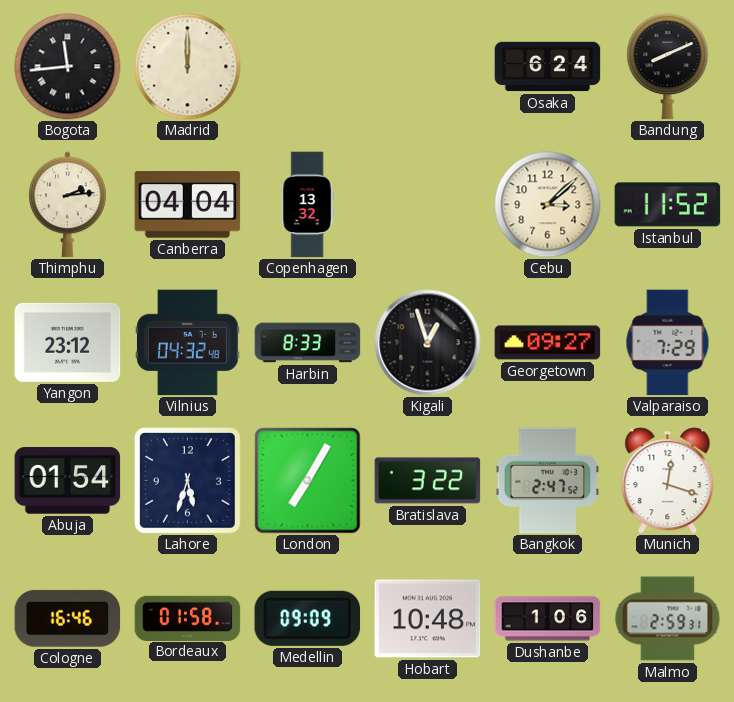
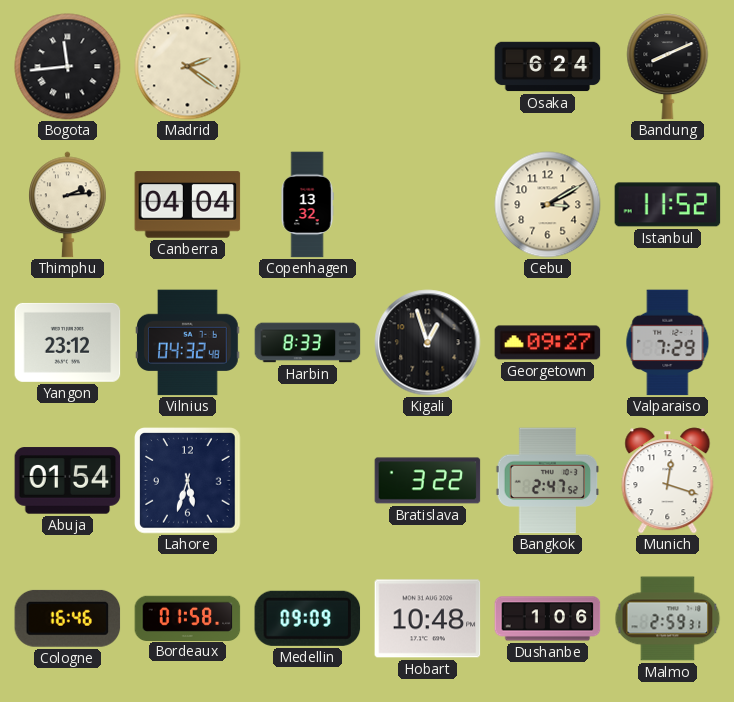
Madrid: 12:00 -> 2:21 (188, 67)
Cebu: 3:08 -> 3:10 (548, 205)
London: 7:05 -> none (308, 481)
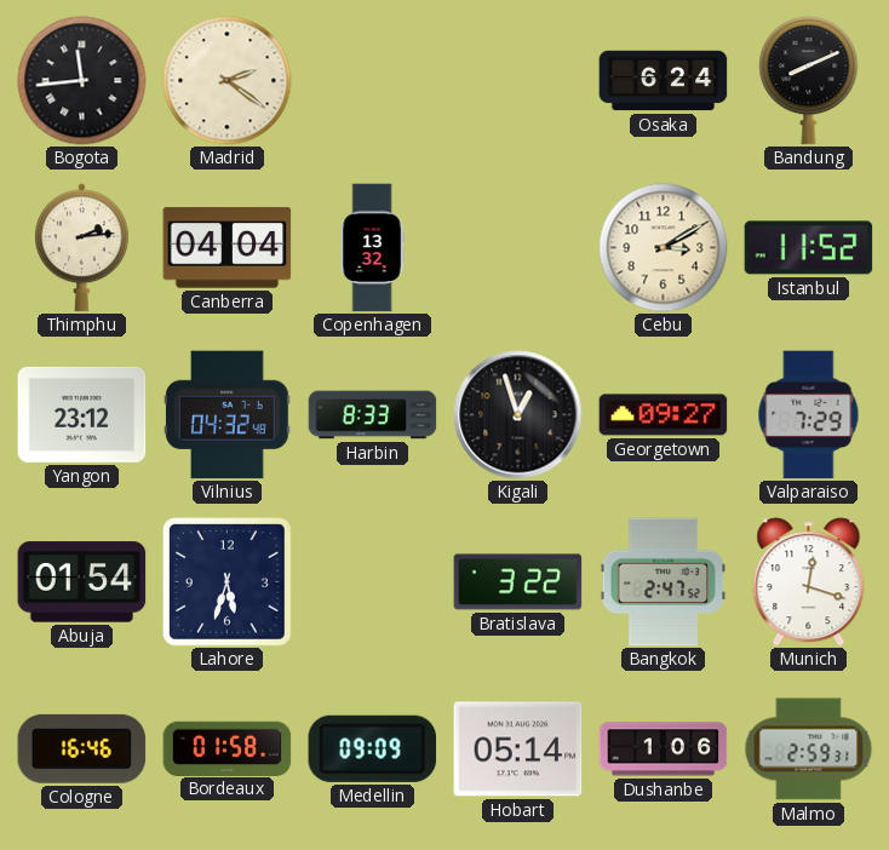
Hobart: 10:48 -> 05:14 (518, 750)
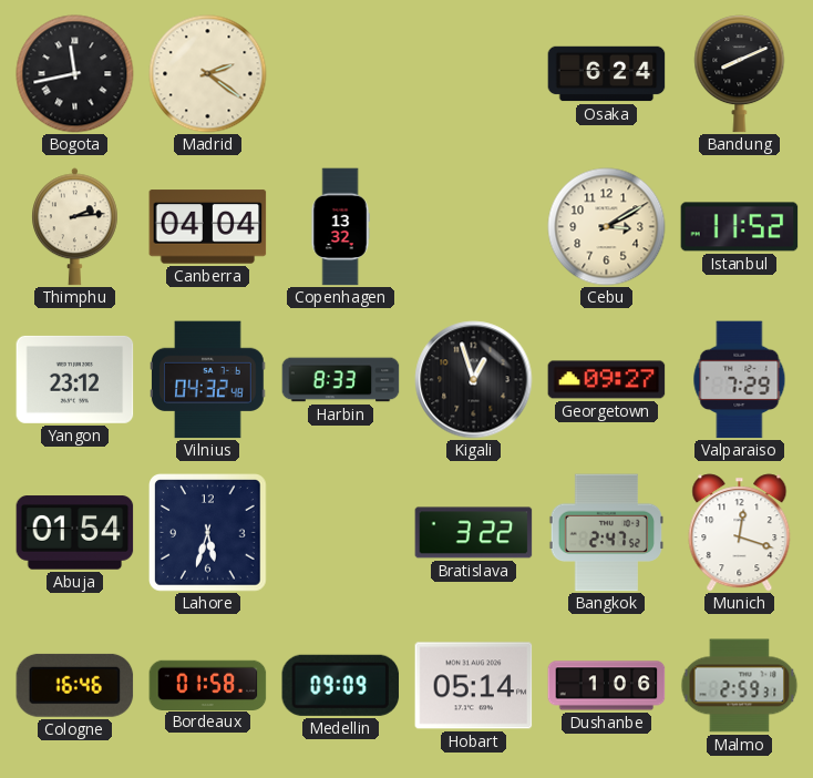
Bogota: 11:44 -> 11:43 (75, 74)
